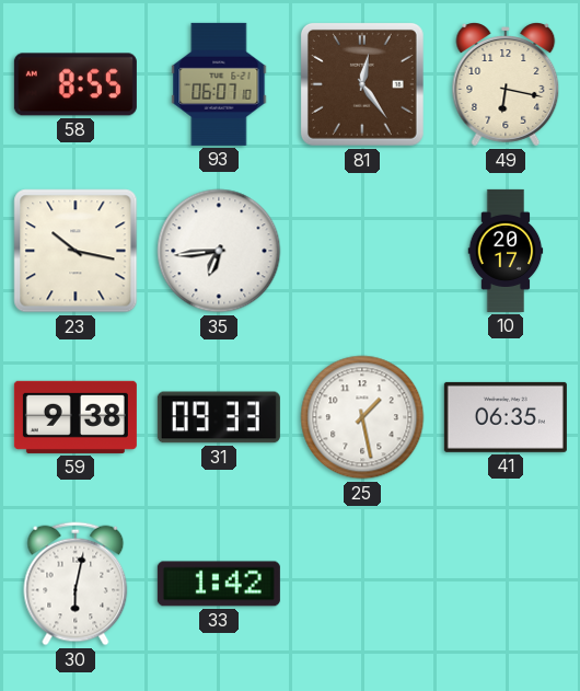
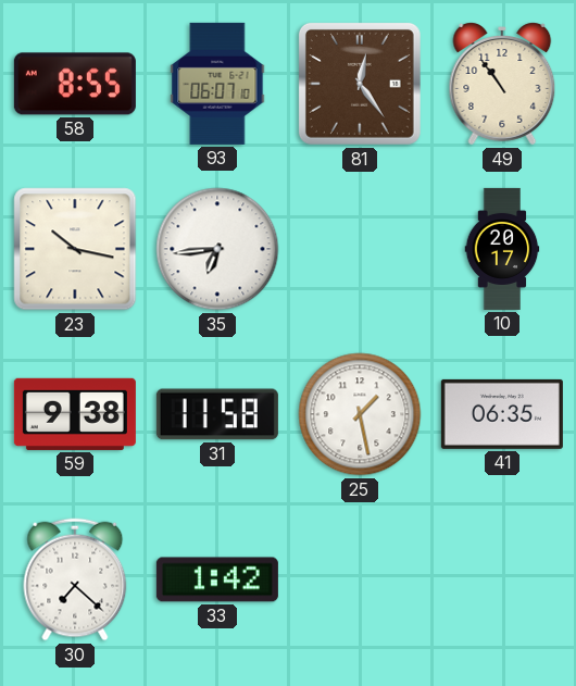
49: 6:17 -> 10:54 (502, 84)
31: 09:33 -> 11:58 (217, 414)
30: 6:02 -> 7:22 (75, 579)
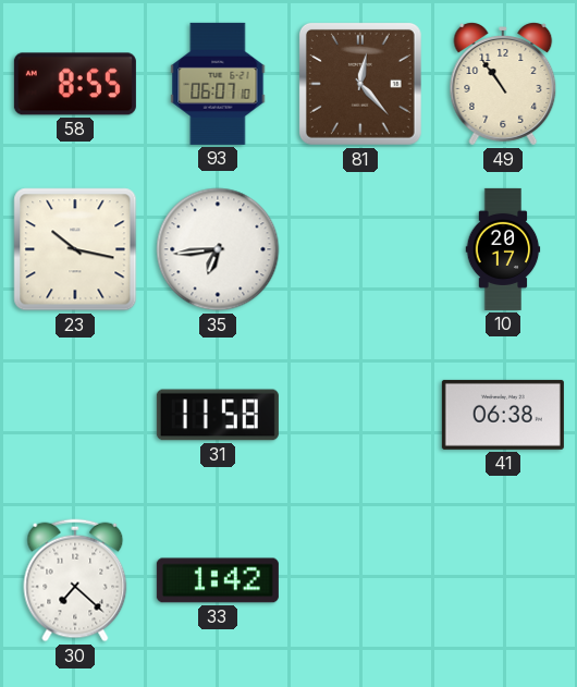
81: 12:24 -> 12:23 (360, 84)
59: 9:38 -> none (75, 414)
25: 1:28 -> none (360, 414)
41: 06:35 -> 06:38 (503, 415)
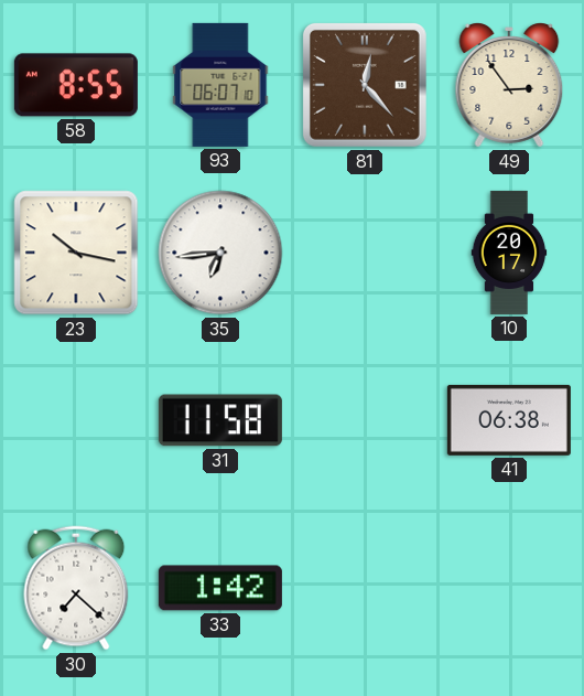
49: 10:54 -> 2:54 (509, 85)
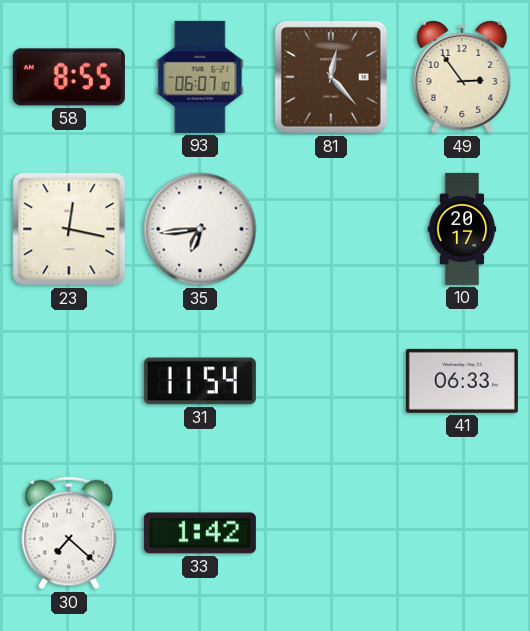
23: 10:17 -> 12:17 (69, 229)
31: 11:58 -> 11:54 (200, 381)
41: 06:38 -> 06:33 (462, 381)
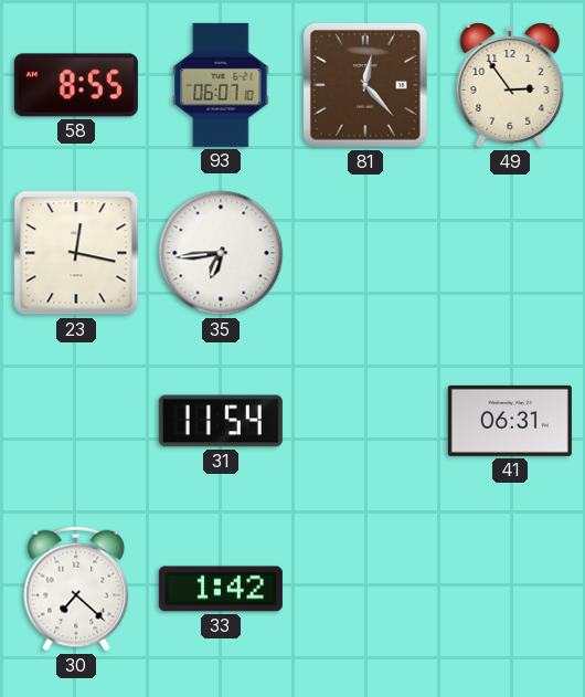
10: 20:17 -> none (462, 229)
41: 06:33 -> 06:31 (510, 421)
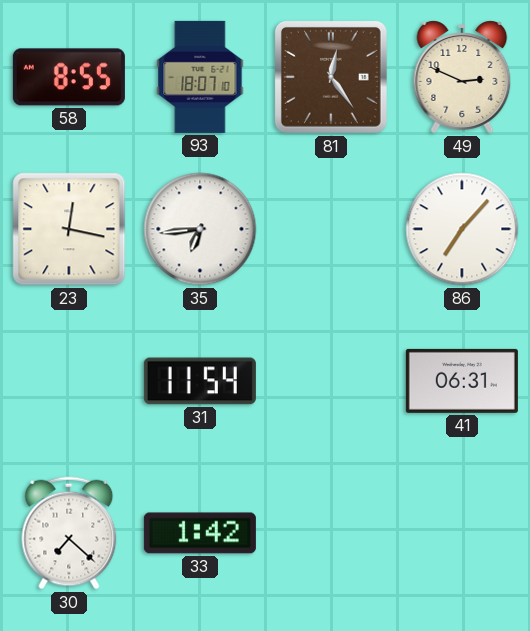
93: 06:07 -> 18:07 (200, 77)
81: 12:23 -> 12:24 (331, 77)
49: 2:54 -> 2:49 (462, 77)
86: none -> 7:07 (462, 229)
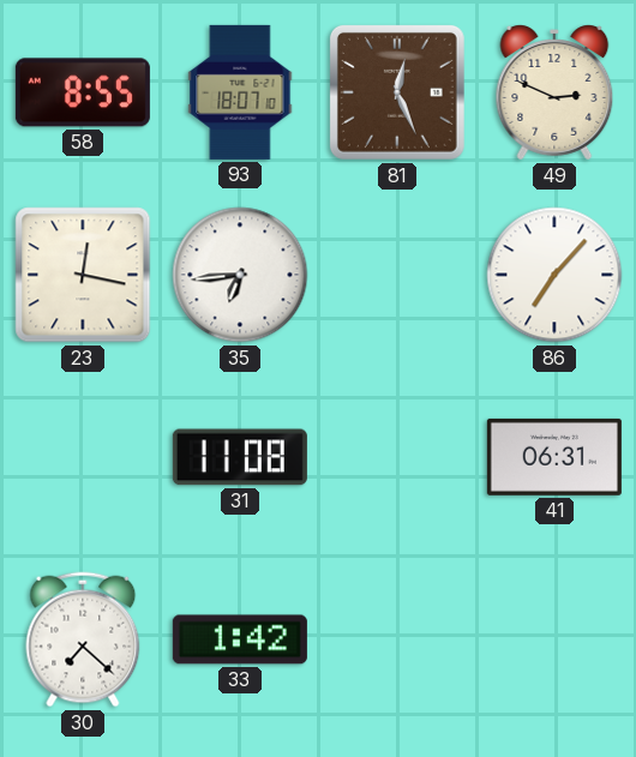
81: 12:24 -> 12:26 (397, 92)
31: 11:54 -> 11:08 (240, 457)
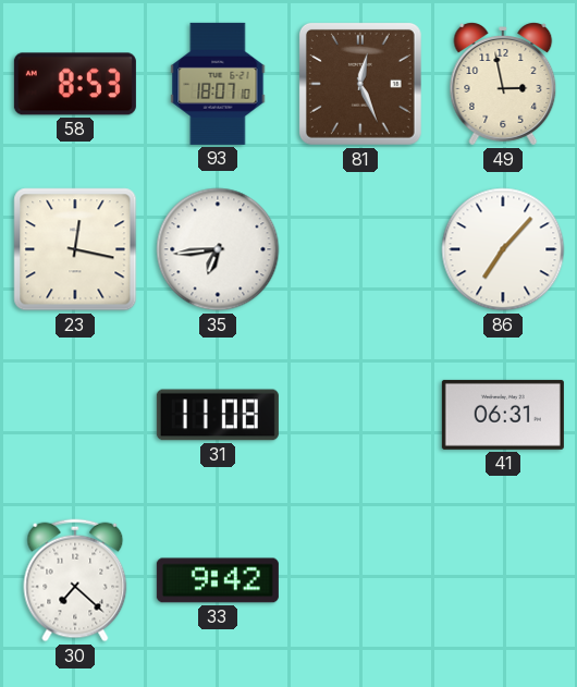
58: 8:55 -> 8:53 (75, 84)
49: 2:49 -> 2:58 (503, 84)
33: 1:42 -> 9:42 (218, 580)
